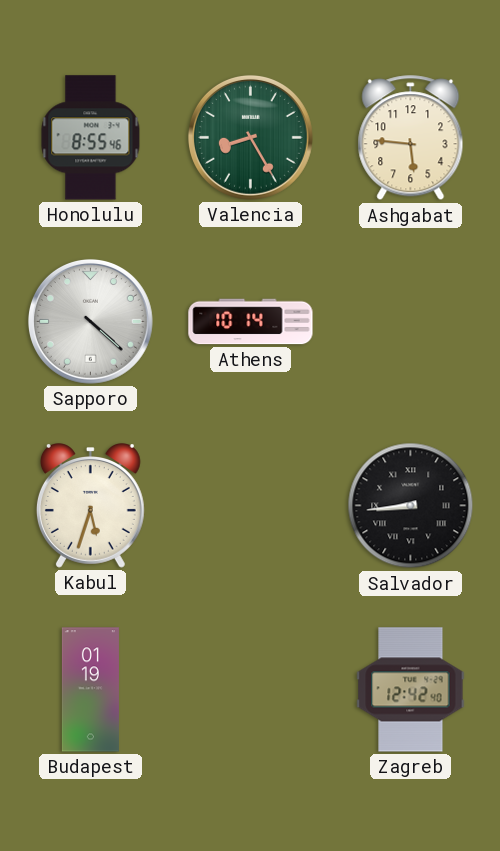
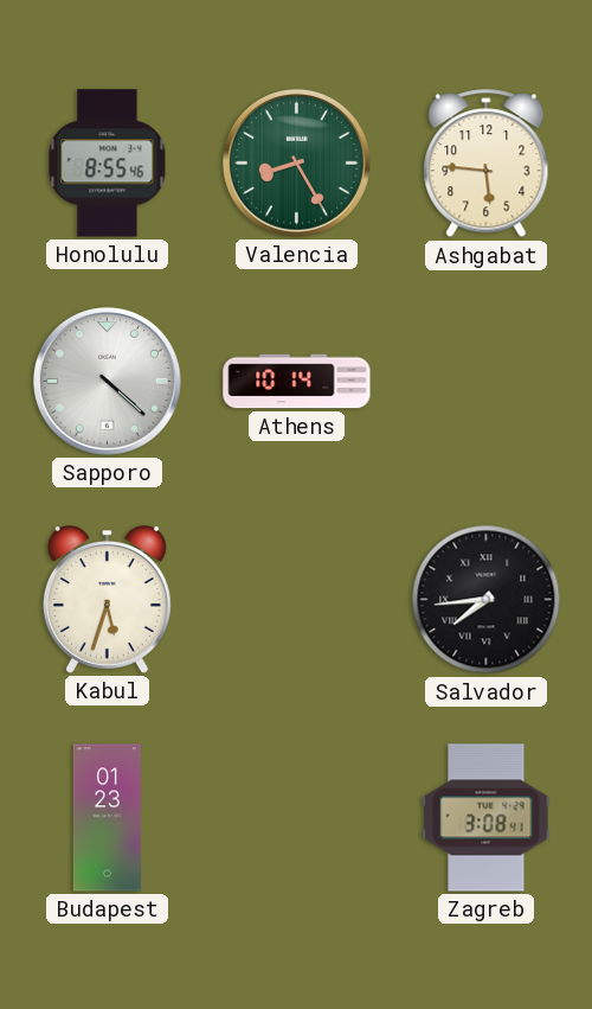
Salvador: 8:44 -> 7:44 (487, 600)
Budapest: 01:19 -> 01:23 (107, 818)
Zagreb: 12:42 -> 3:08 (487, 818)
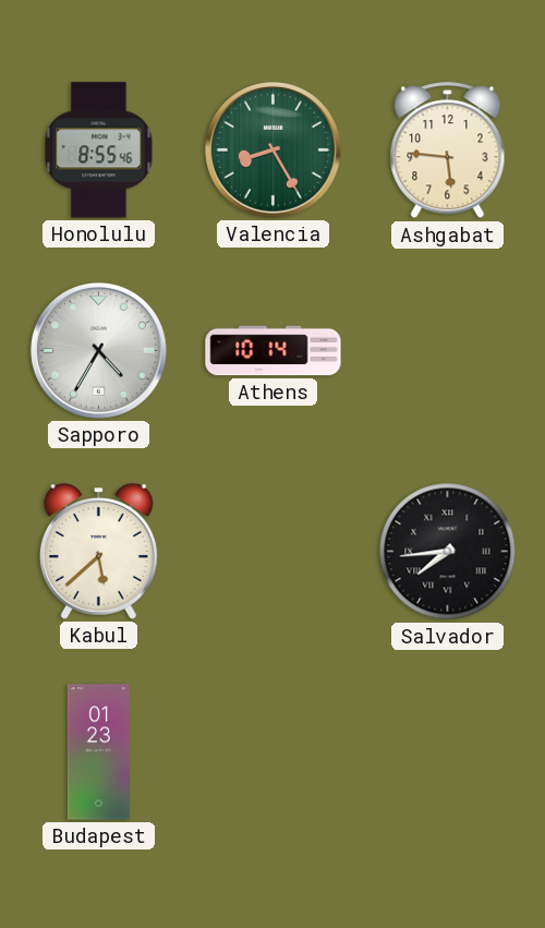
Sapporo: 4:22 -> 4:35 (98, 350)
Kabul: 5:33 -> 5:38 (98, 552)
Zagreb: 3:08 -> none (487, 818)
